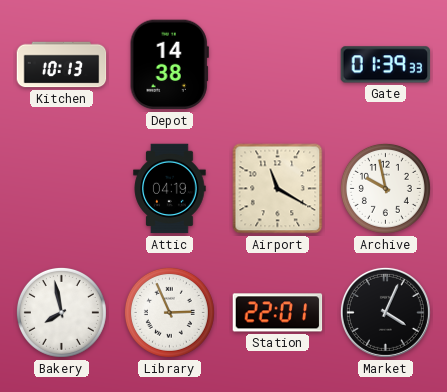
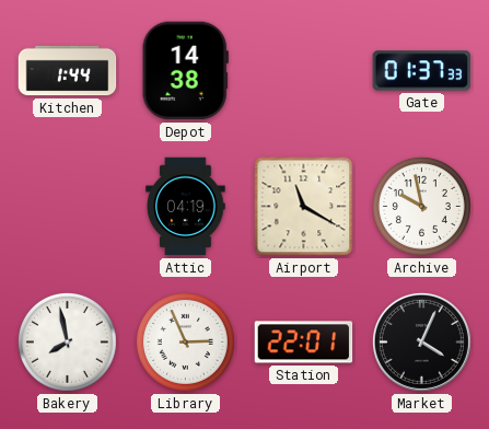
Kitchen: 10:13 -> 1:44 (68, 71)
Gate: 01:39 -> 01:37 (422, 71)
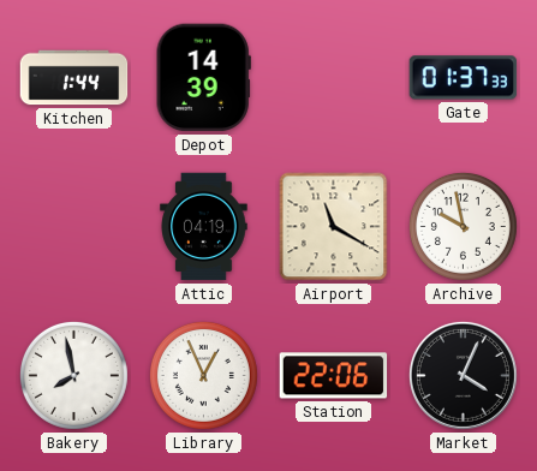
Depot: 14:38 -> 14:39 (203, 78)
Library: 2:56 -> 12:56 (203, 375)
Station: 22:01 -> 22:06 (334, 376)
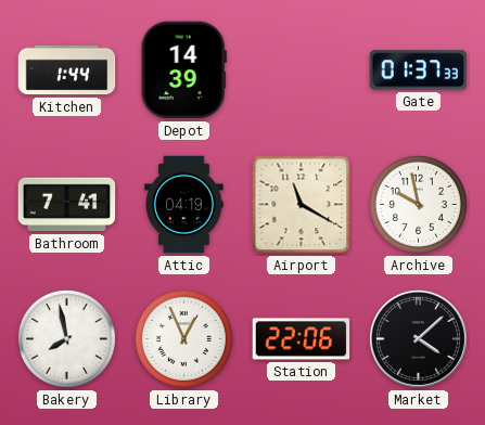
Bathroom: none -> 7:41 (67, 205)
Market: 4:04 -> 4:08 (418, 338)
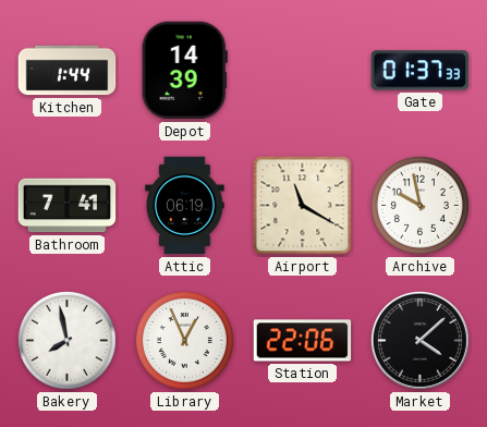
Attic: 04:19 -> 06:19 (185, 206)
